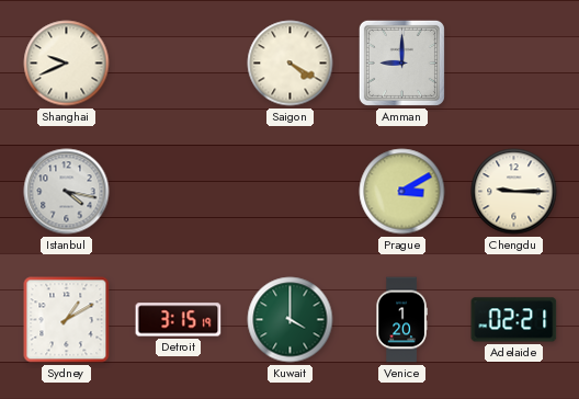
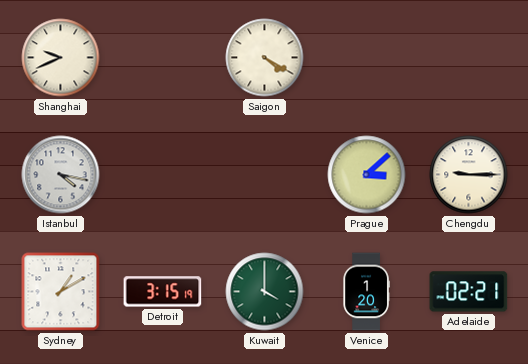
Amman: 9:00 -> none (401, 62)
Prague: 3:10 -> 3:08 (367, 175)
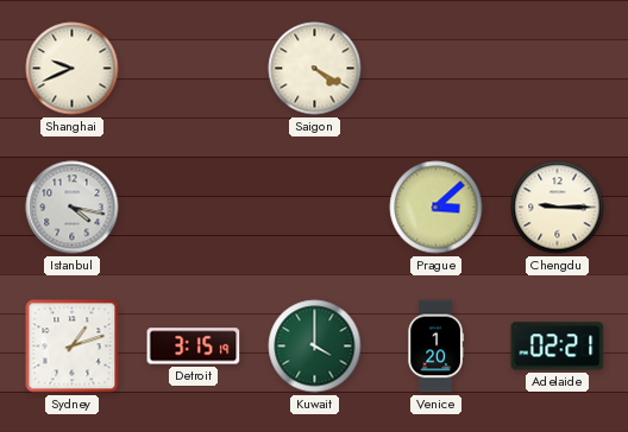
Sydney: 1:10 -> 1:12 (73, 347)
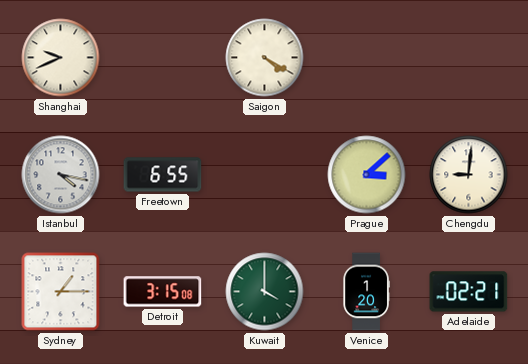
Freetown: none -> 6:55 (163, 175)
Chengdu: 9:15 -> 9:01 (469, 175)
Sydney: 1:12 -> 1:15 (61, 292)
Detroit: 3:15:19 -> 3:15:08 (163, 292)
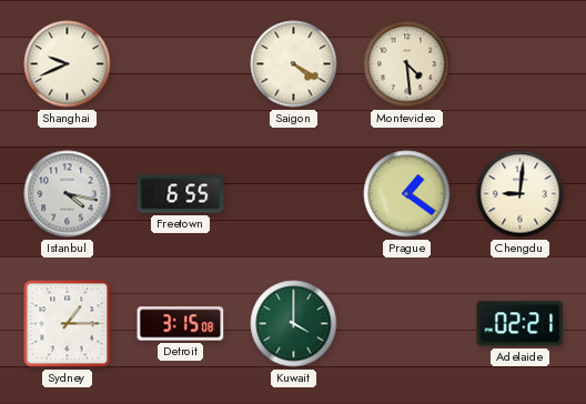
Montevideo: none -> 4:29 (407, 64)
Prague: 3:08 -> 1:21 (407, 194)
Venice: 1:20 -> none (366, 292)
